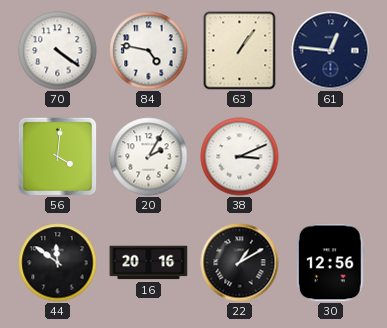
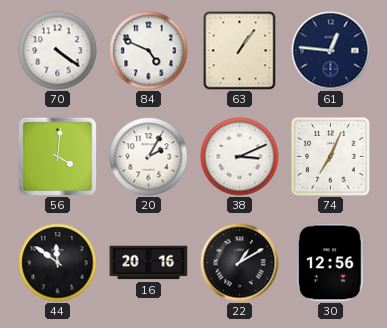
84: 4:47 -> 4:49 (149, 51)
74: none -> 7:04 (331, 157)
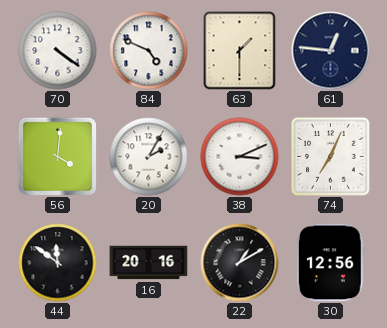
63: 1:06 -> 1:30 (240, 51)
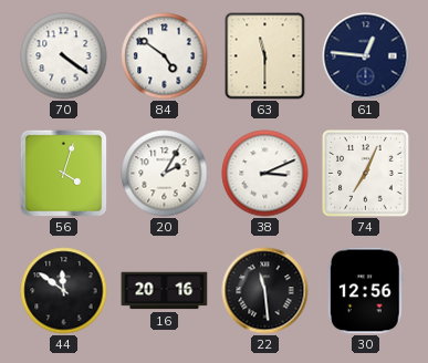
84: 4:49 -> 4:51 (165, 56)
63: 1:30 -> 11:30 (265, 56)
56: 4:01 -> 4:03 (63, 173)
22: 1:10 -> 11:29 (265, 291)
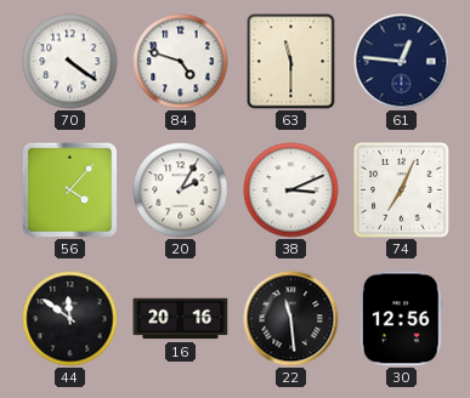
84: 4:51 -> 4:48 (181, 62)
56: 4:03 -> 4:07 (69, 189)
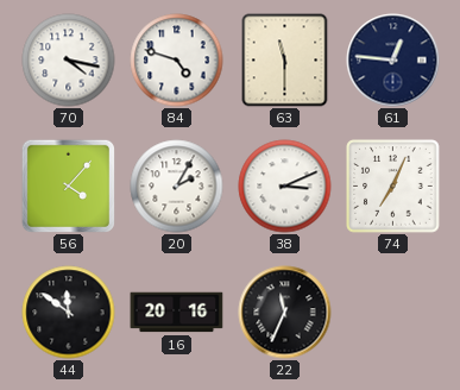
70: 4:21 -> 4:17 (69, 61)
22: 11:29 -> 11:34 (285, 313)
30: 12:56 -> none (401, 319)
